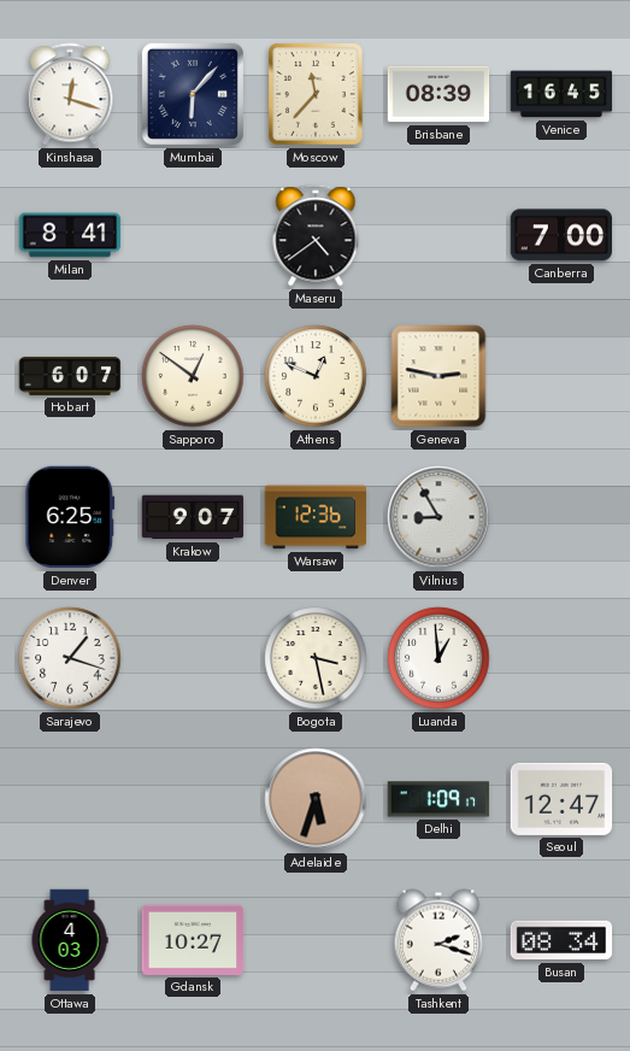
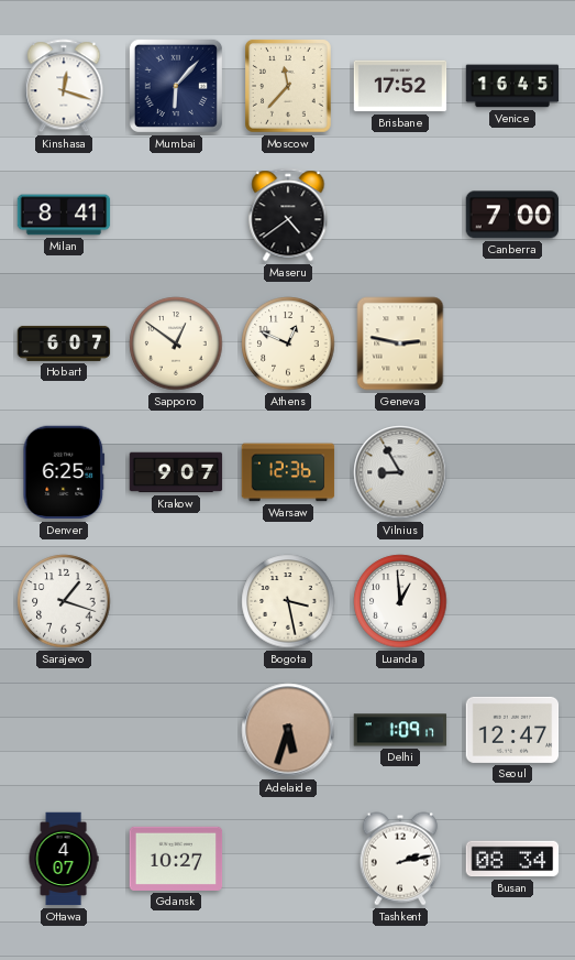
Brisbane: 08:39 -> 17:52 (400, 86)
Ottawa: 4:03 -> 4:07 (64, 859)
Tashkent: 2:18 -> 2:13 (400, 859)
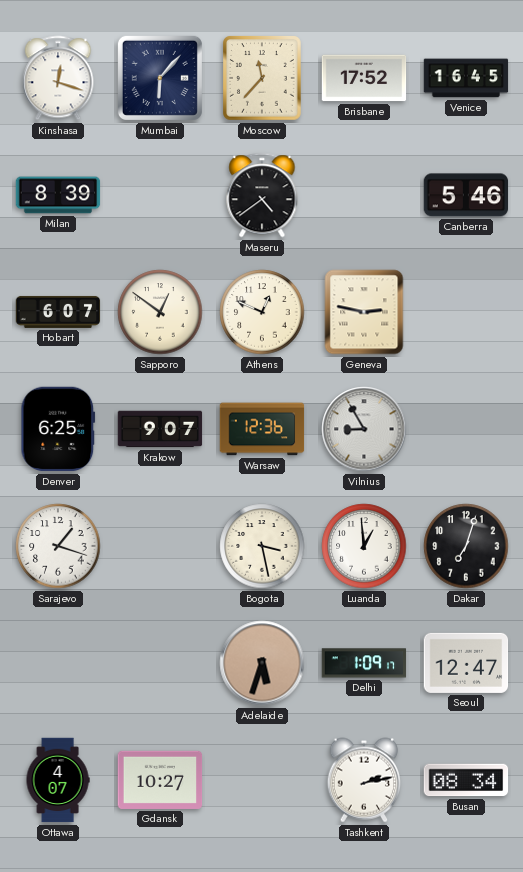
Milan: 8:41 -> 8:39 (58, 195)
Canberra: 7:00 -> 5:46 (466, 195)
Dakar: none -> 7:03 (466, 546)
